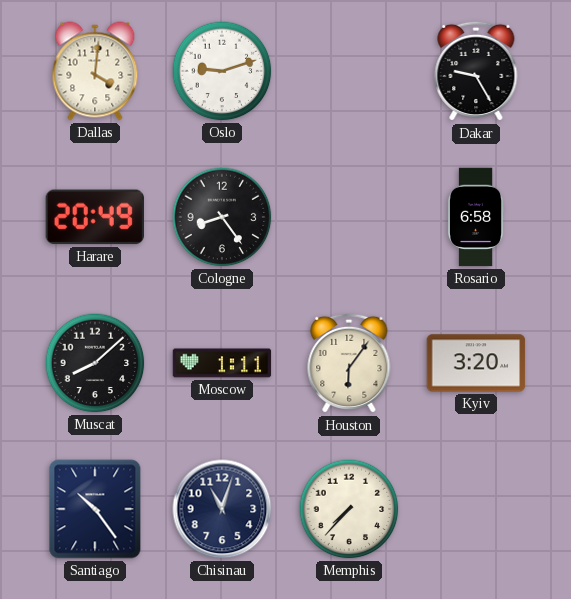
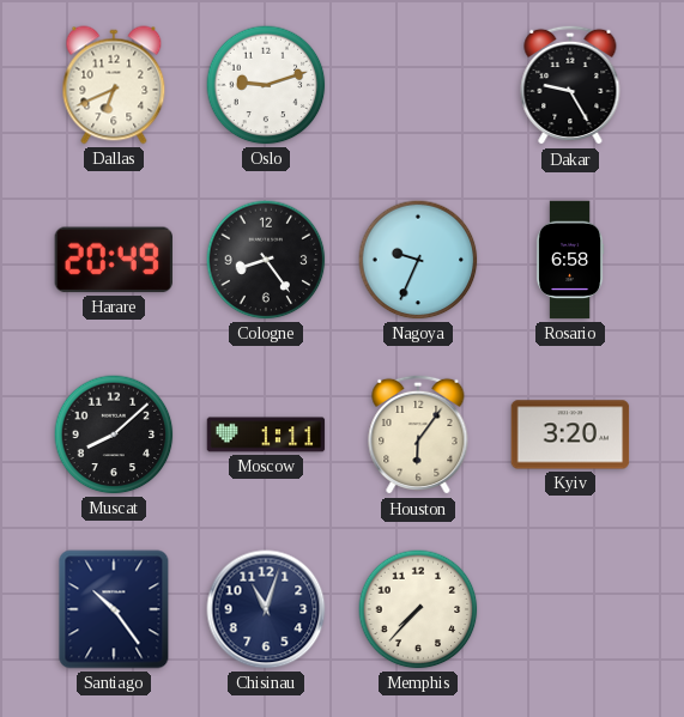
Dallas: 4:01 -> 6:41 (114, 85)
Nagoya: none -> 9:34 (418, 260)
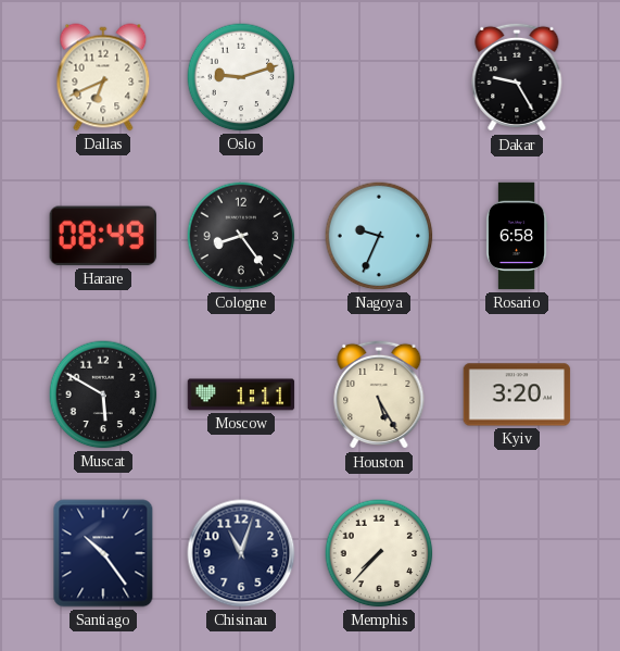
Harare: 20:49 -> 08:49 (103, 236)
Muscat: 8:08 -> 5:50 (103, 395)
Houston: 6:06 -> 5:25 (379, 395)
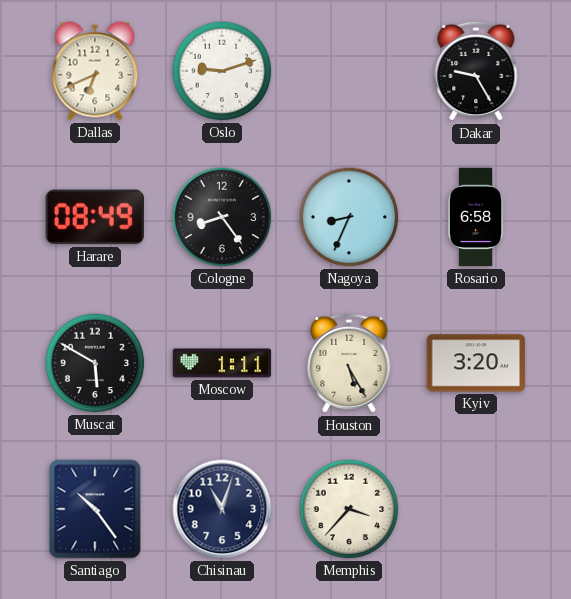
Nagoya: 9:34 -> 8:34 (349, 217)
Memphis: 7:37 -> 3:37 (349, 509)
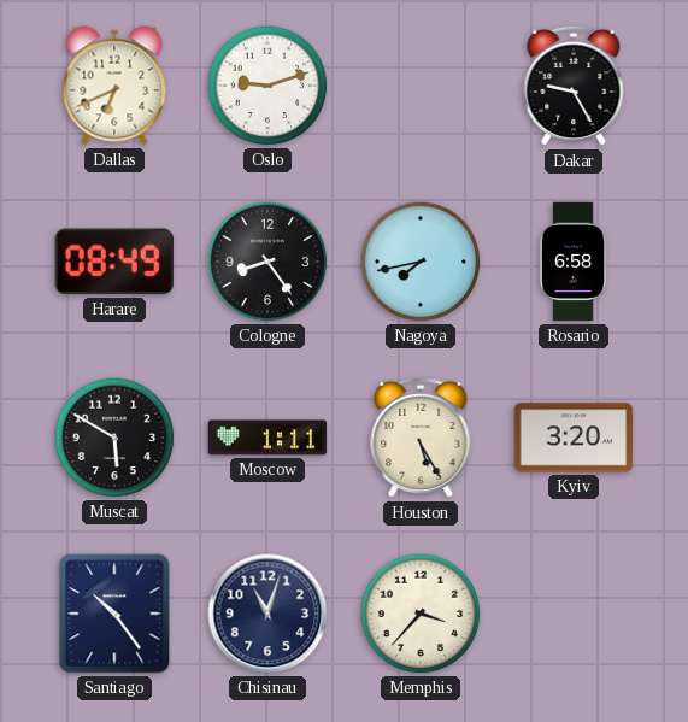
Nagoya: 8:34 -> 7:43 (421, 262)
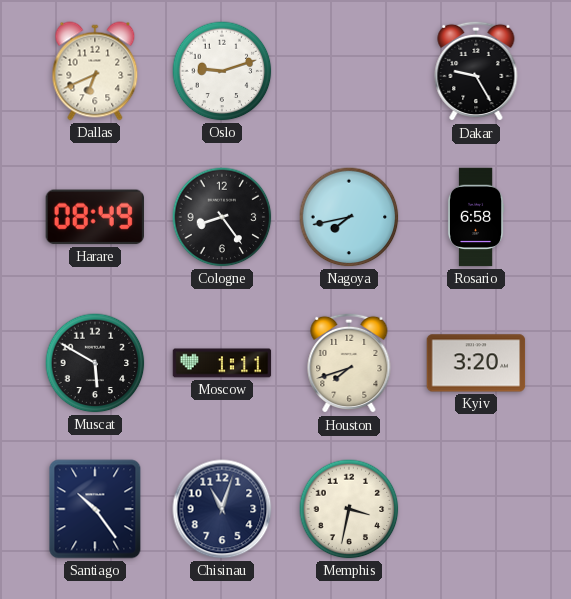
Houston: 5:25 -> 7:42 (349, 363)
Memphis: 3:37 -> 3:32 (349, 509)
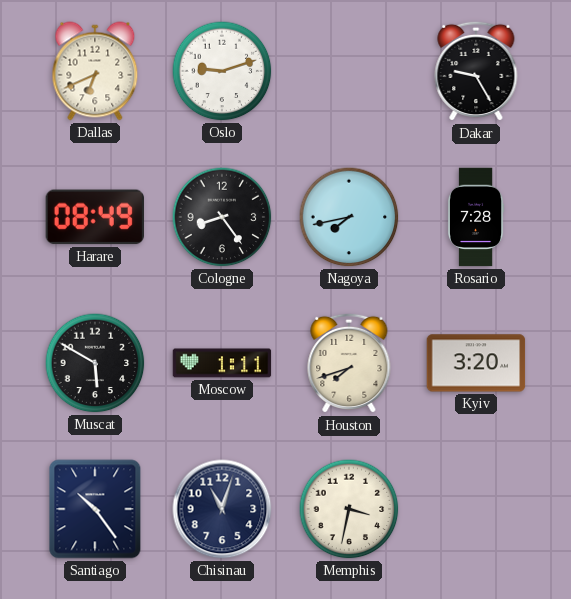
Rosario: 6:58 -> 7:28 (476, 217)
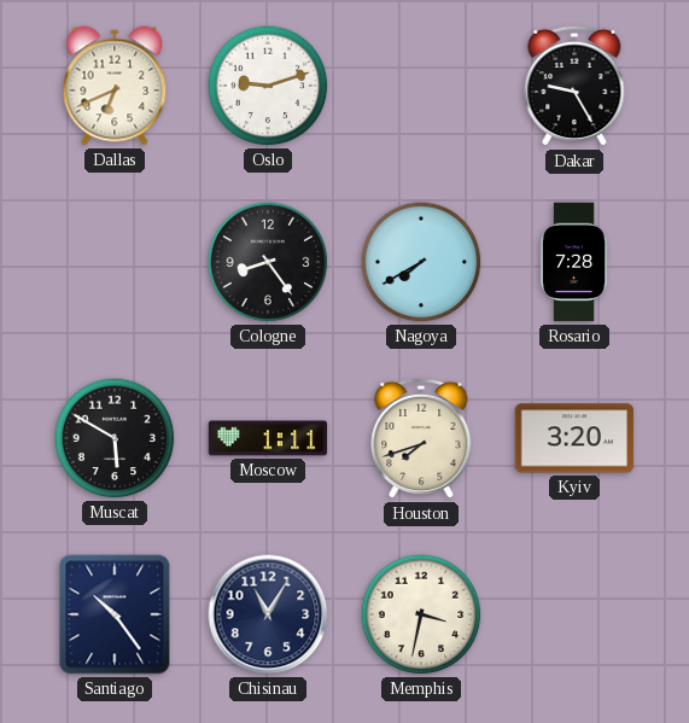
Harare: 08:49 -> none (95, 217)
Nagoya: 7:43 -> 7:40 (421, 262)
Chisinau: 11:03 -> 11:05 (268, 614)
